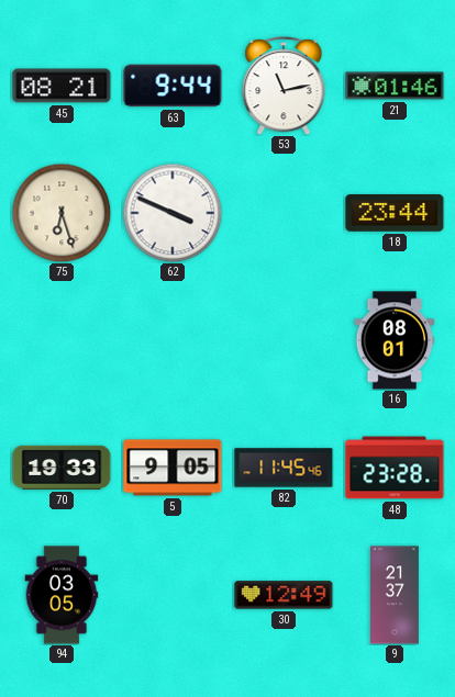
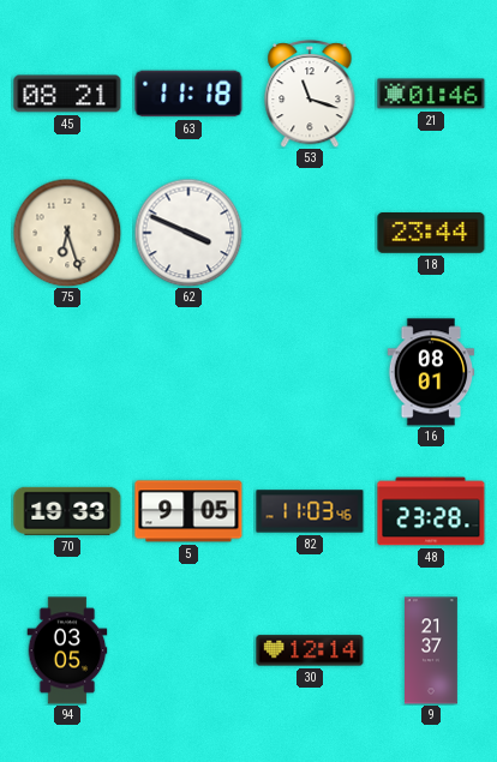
63: 9:44 -> 11:18 (188, 94)
53: 11:13 -> 11:18 (310, 95)
82: 11:45 -> 11:03 (310, 511)
30: 12:49 -> 12:14 (310, 650)
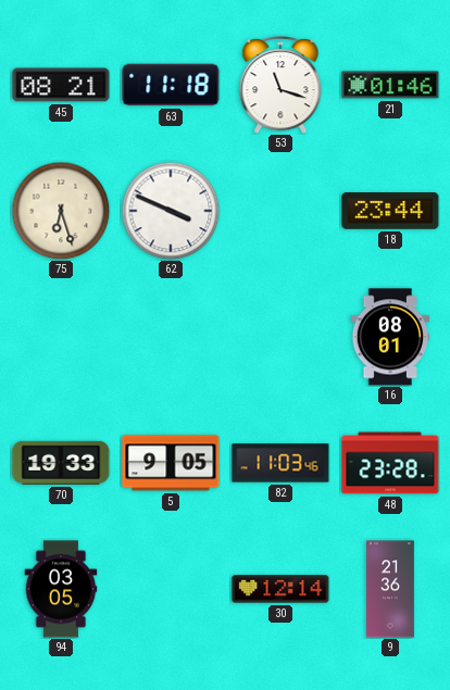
9: 21:37 -> 21:36 (391, 589)
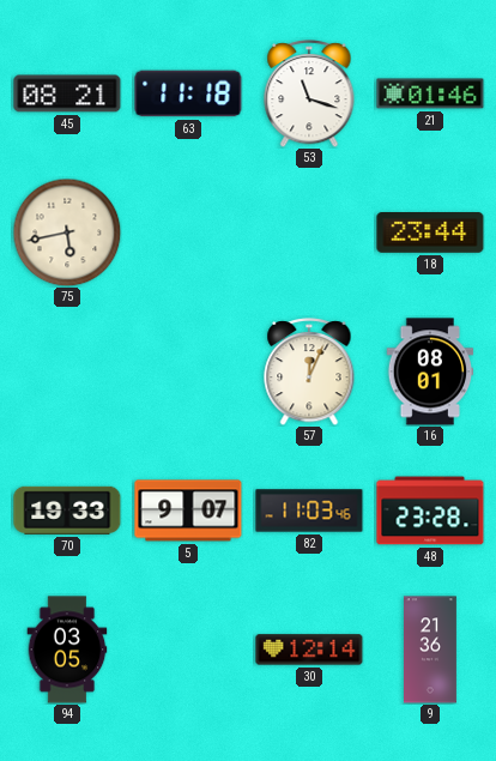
75: 6:27 -> 5:43 (67, 232)
62: 3:49 -> none (171, 211)
57: none -> 12:04 (309, 373)
5: 9:05 -> 9:07 (188, 511)
